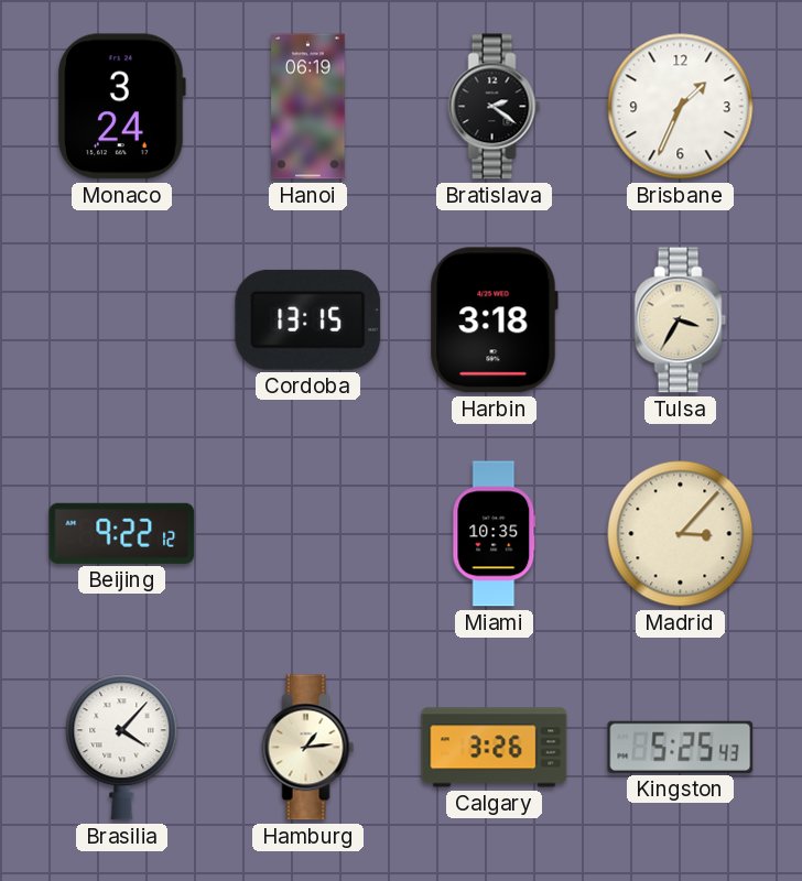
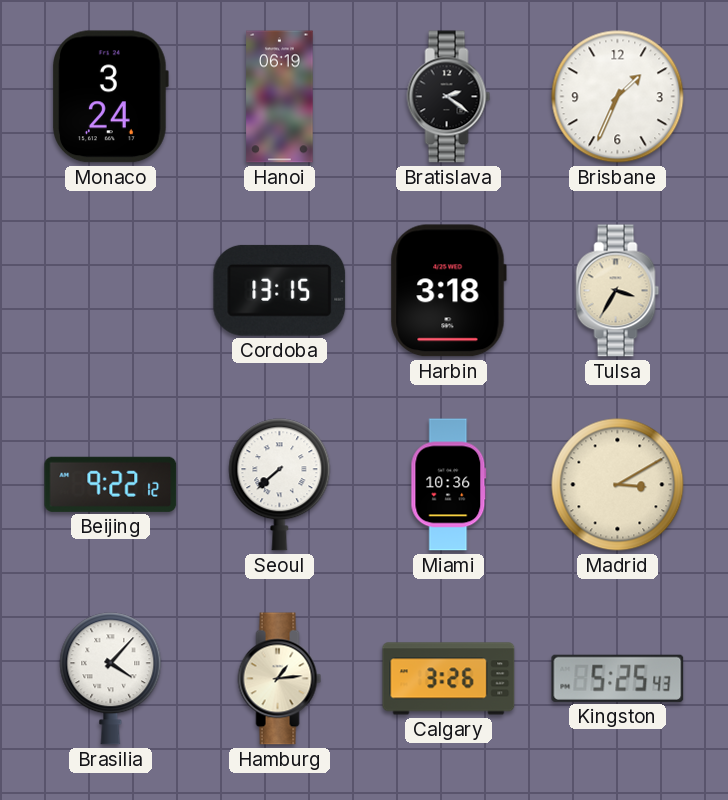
Seoul: none -> 7:38 (280, 485)
Miami: 10:35 -> 10:36 (449, 485)
Madrid: 3:07 -> 3:10 (618, 485)
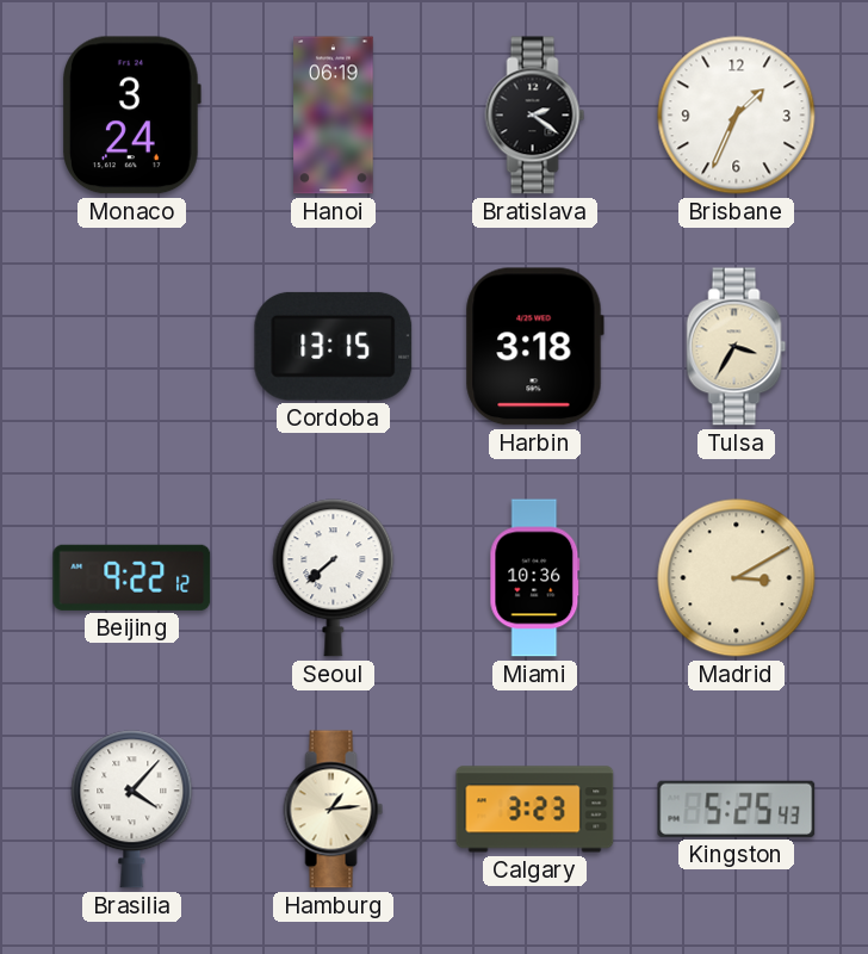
Calgary: 3:26 -> 3:23 (535, 810)
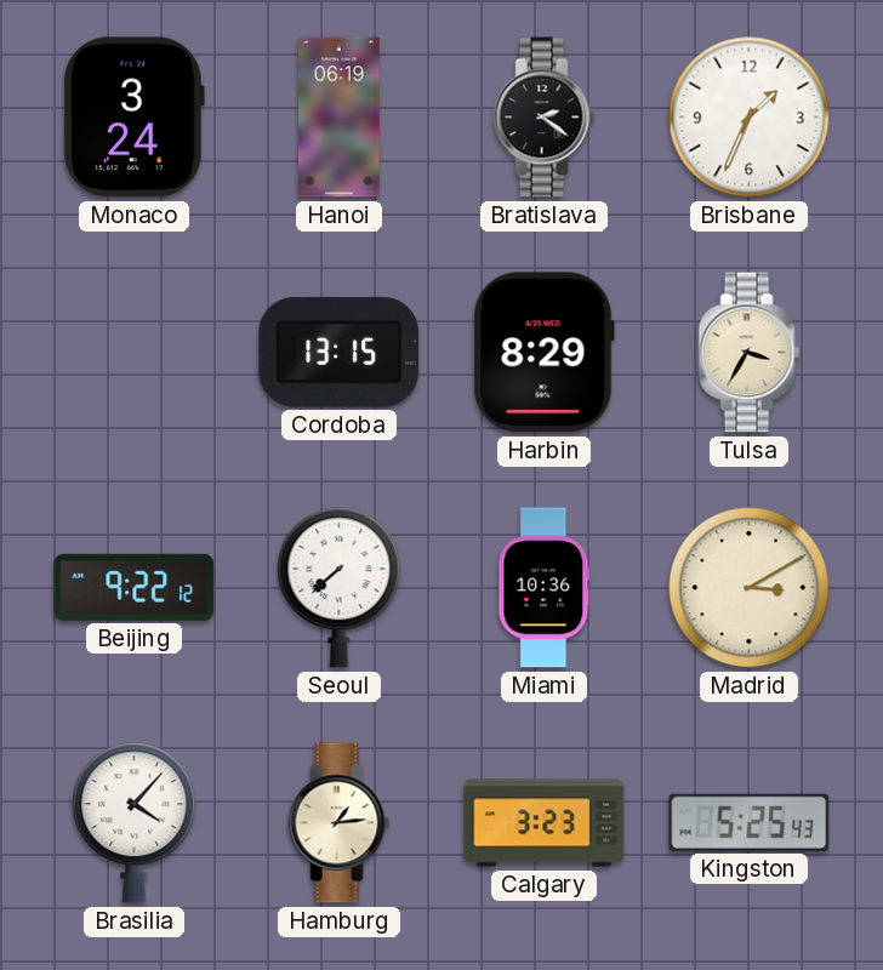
Harbin: 3:18 -> 8:29 (543, 353)
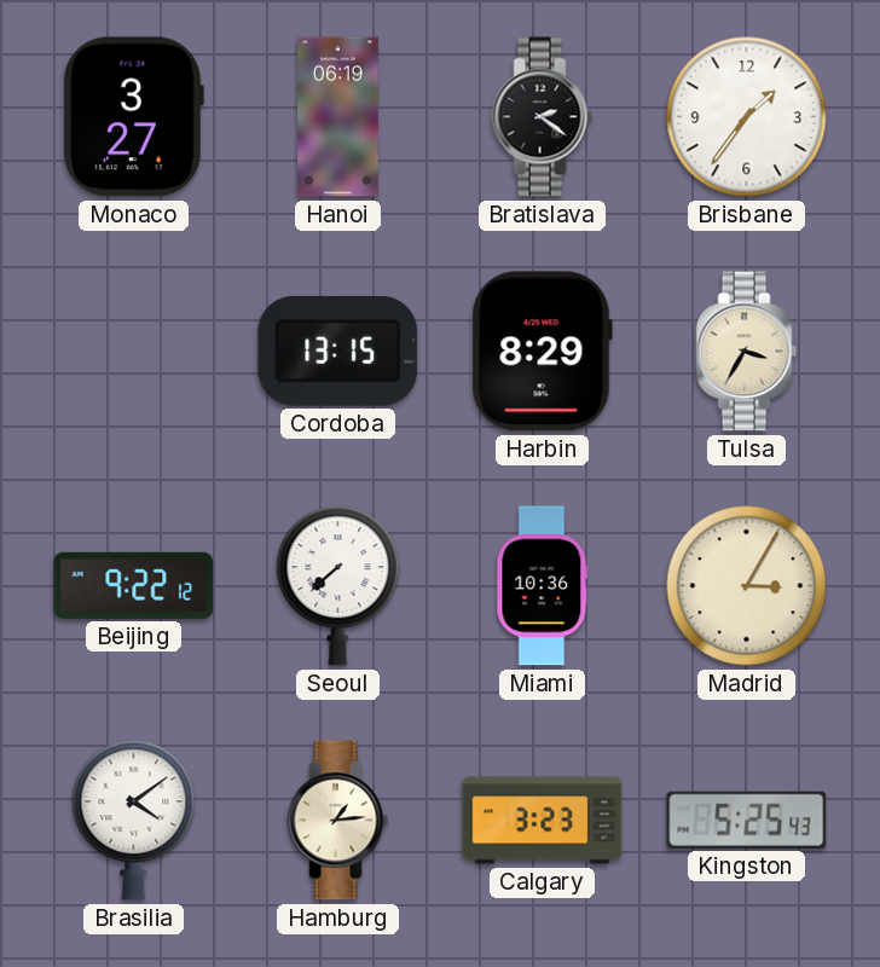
Monaco: 3:24 -> 3:27 (133, 117)
Brisbane: 1:34 -> 1:36 (747, 117)
Madrid: 3:10 -> 3:05 (747, 586)
Brasilia: 4:07 -> 4:09 (134, 821)
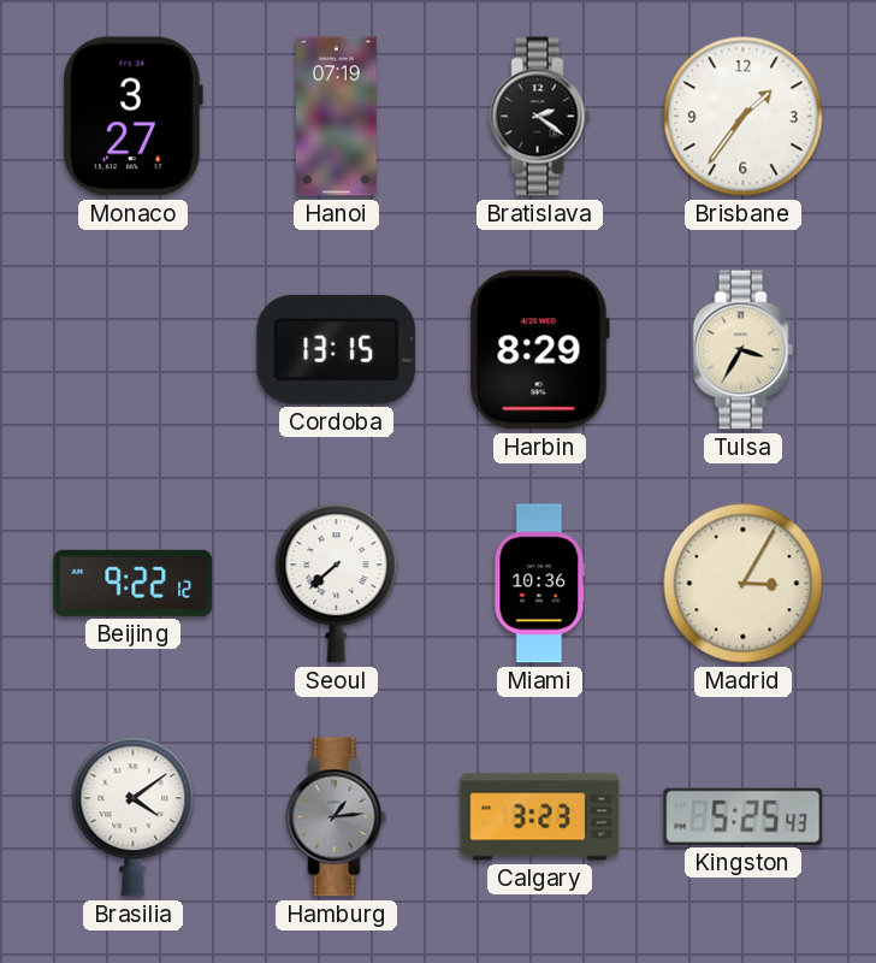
Hanoi: 06:19 -> 07:19 (337, 117)
Hamburg dial: cream -> grey (337, 817)
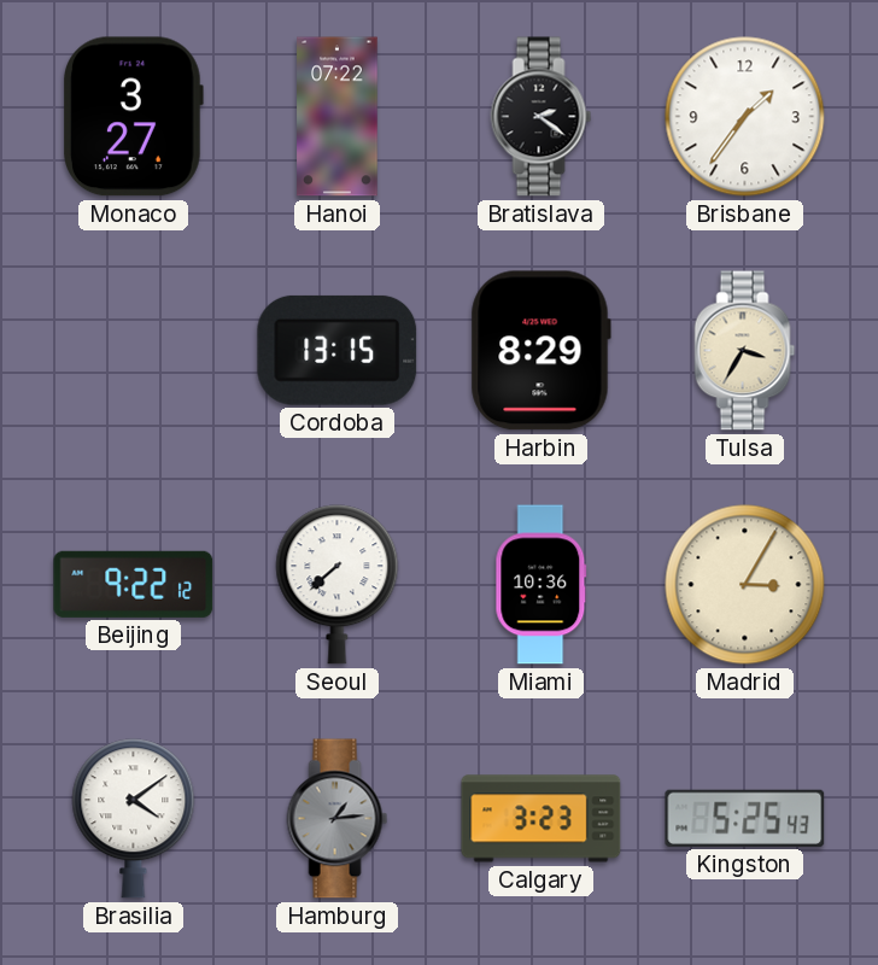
Hanoi: 07:19 -> 07:22 (338, 117)
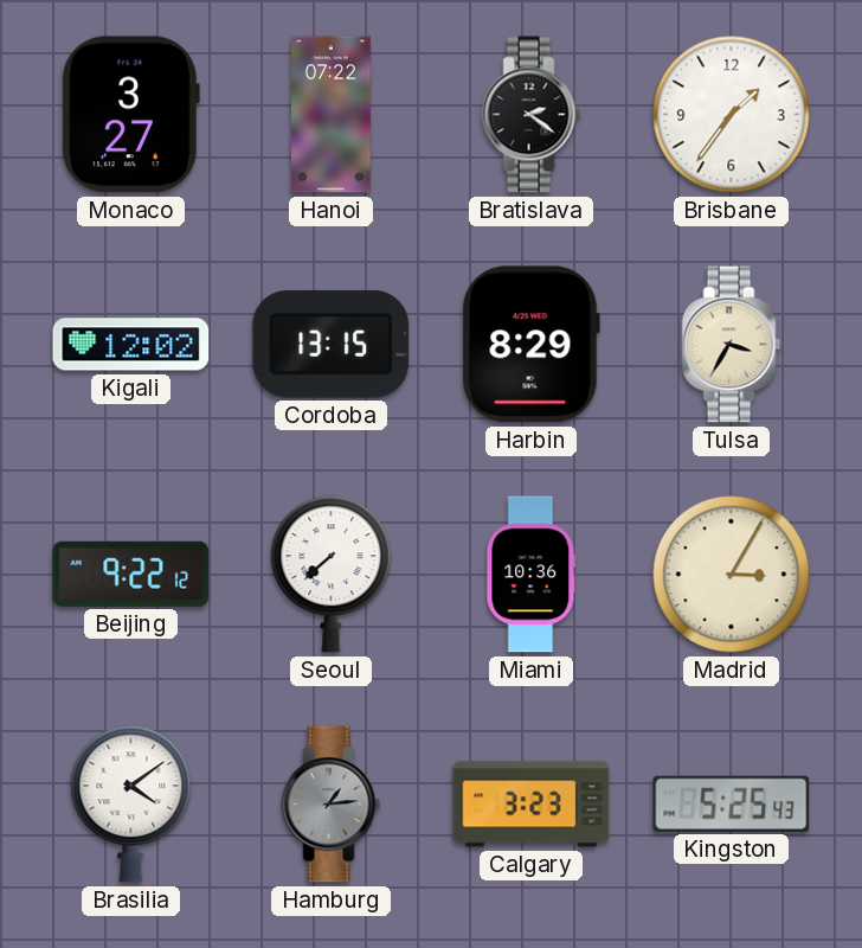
Kigali: none -> 12:02 (131, 345)
